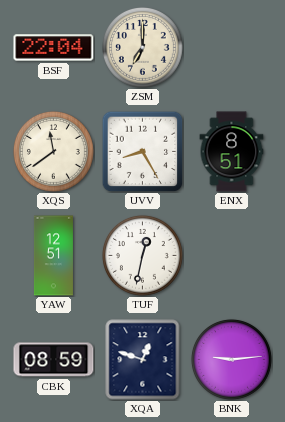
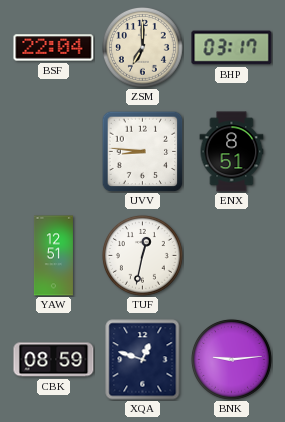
BHP: none -> 03:17 (232, 48)
XQS: 11:39 -> none (53, 151)
UVV: 8:25 -> 8:46 (142, 151)
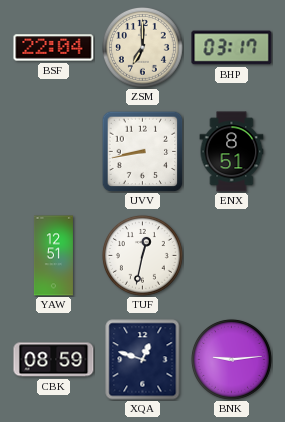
UVV: 8:46 -> 8:43 (142, 151)
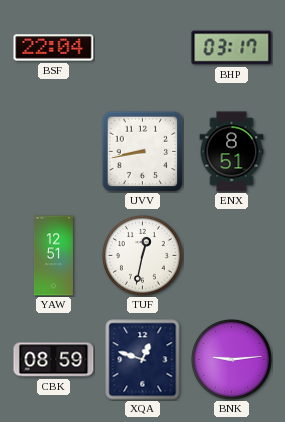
ZSM: 7:00 -> none (142, 47)
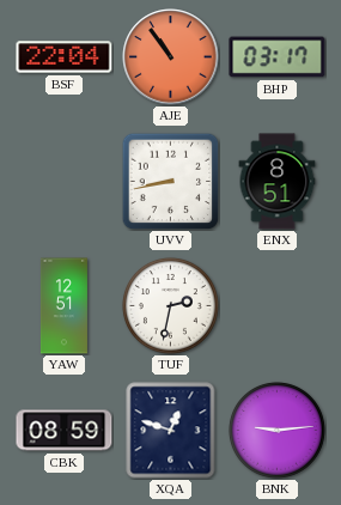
AJE: none -> 10:54 (171, 57)
TUF: 12:32 -> 2:32 (170, 305)
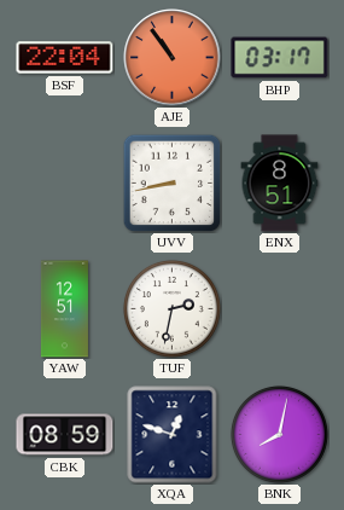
BNK: 9:14 -> 8:02 (279, 434)
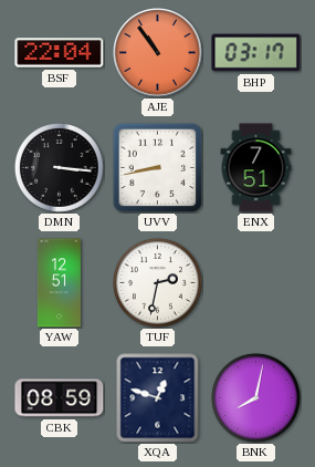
DMN: none -> 3:16 (59, 167)
ENX: 8:51 -> 7:51 (256, 168)
